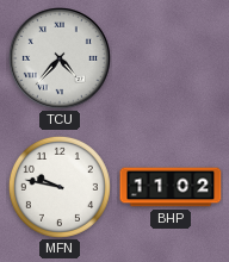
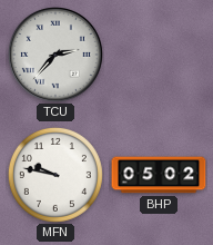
TCU: 4:37 -> 2:37 (57, 56)
BHP: 11:02 -> 05:02 (159, 175)
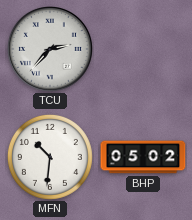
MFN: 9:47 -> 10:31 (50, 157)
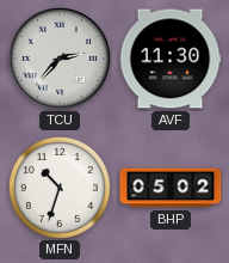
AVF: none -> 11:30 (171, 59)
MFN: 10:31 -> 10:33 (60, 188)
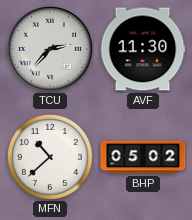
MFN: 10:33 -> 10:38 (50, 157)
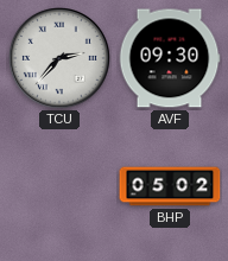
AVF: 11:30 -> 09:30 (170, 58)
MFN: 10:38 -> none (50, 157)
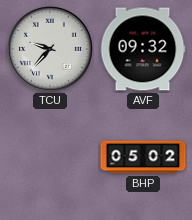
TCU: 2:37 -> 9:37 (51, 50)
AVF: 09:30 -> 09:32 (143, 49)
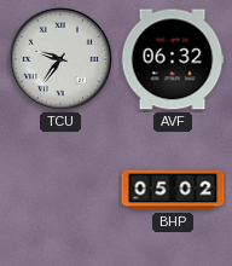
TCU: 9:37 -> 9:36 (62, 60)
AVF: 09:32 -> 06:32 (173, 59)
